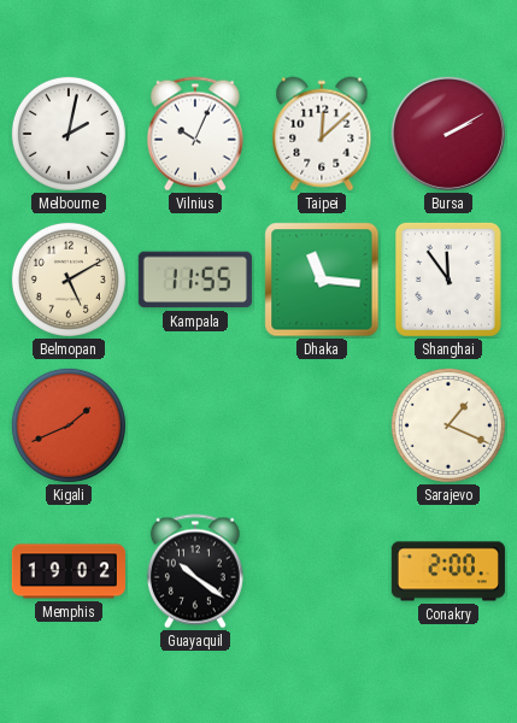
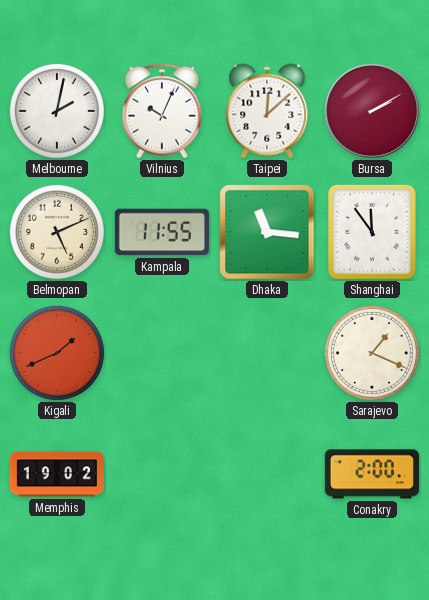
Belmopan: 5:10 -> 5:11 (57, 232)
Guayaquil: 10:21 -> none (195, 571)
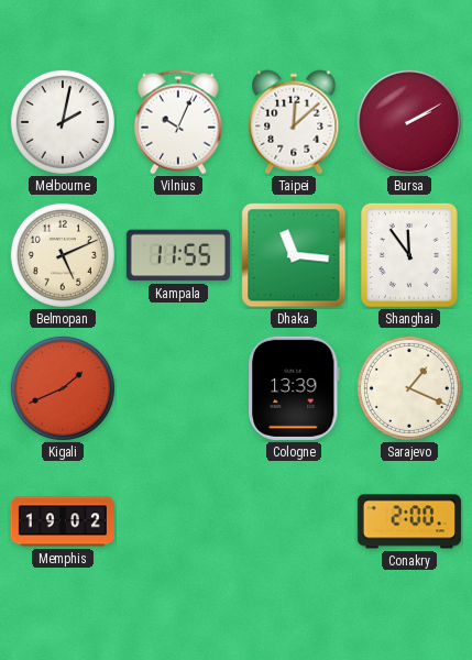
Cologne: none -> 13:39 (295, 388)
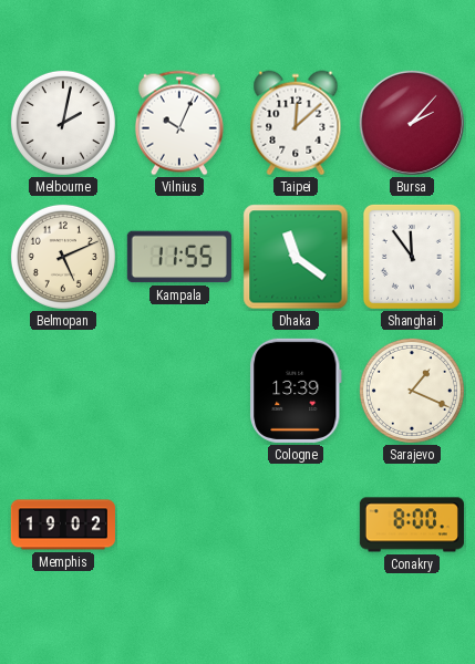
Bursa: 2:10 -> 2:07 (412, 123)
Dhaka: 11:16 -> 11:21 (296, 257)
Kigali: 1:41 -> none (63, 388)
Conakry: 2:00 -> 8:00 (412, 525)
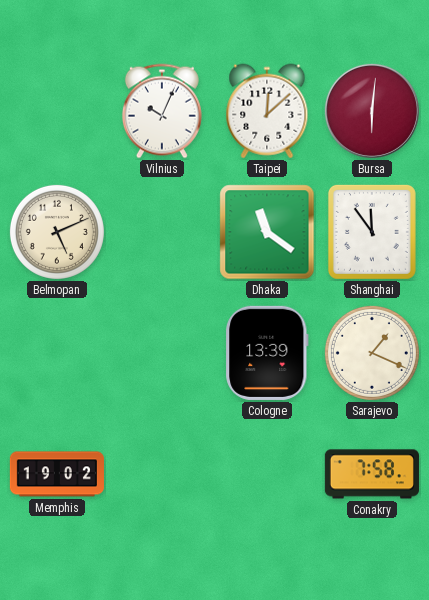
Melbourne: 2:02 -> none (63, 123)
Bursa: 2:07 -> 6:01 (372, 111)
Kampala: 11:55 -> none (179, 257)
Conakry: 8:00 -> 7:58 (372, 474)
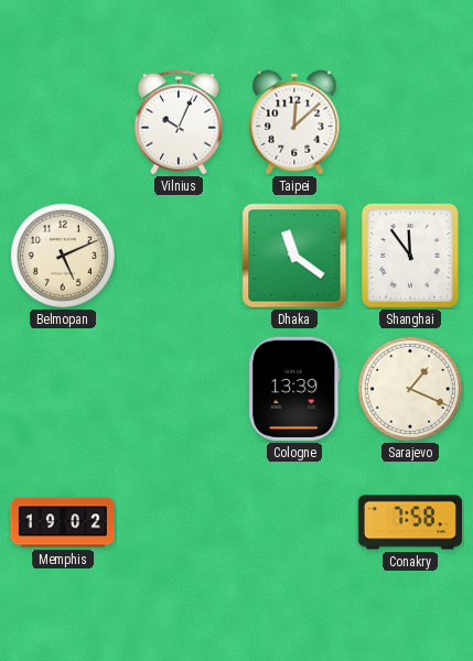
Bursa: 6:01 -> none (372, 111)
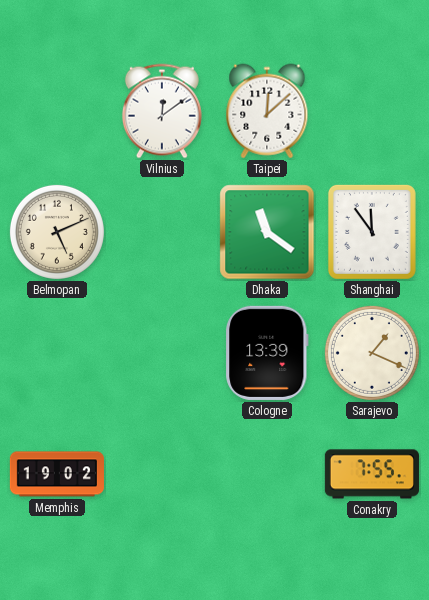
Vilnius: 10:04 -> 12:09 (162, 111)
Conakry: 7:58 -> 7:55 (372, 474)
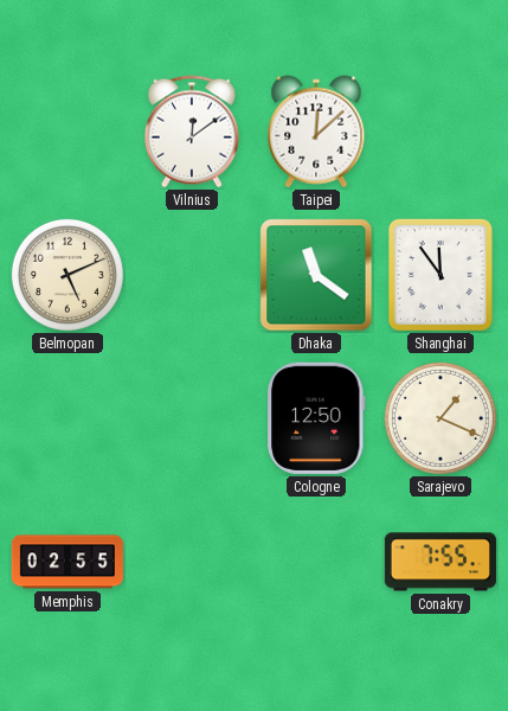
Cologne: 13:39 -> 12:50 (317, 418)
Memphis: 19:02 -> 02:55 (67, 562)
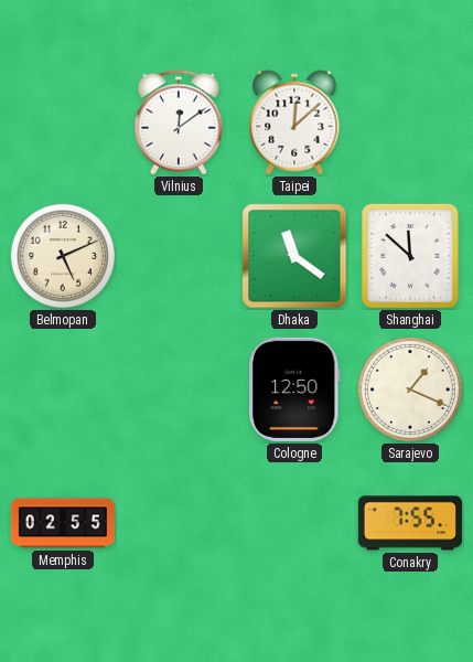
Shanghai: 11:54 -> 11:52 (410, 256)
